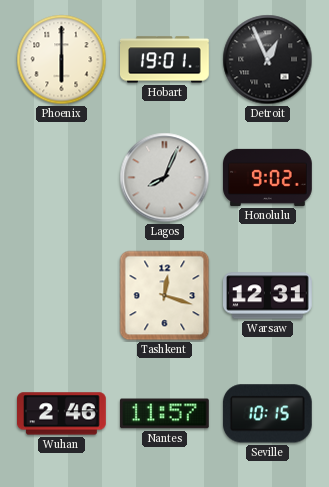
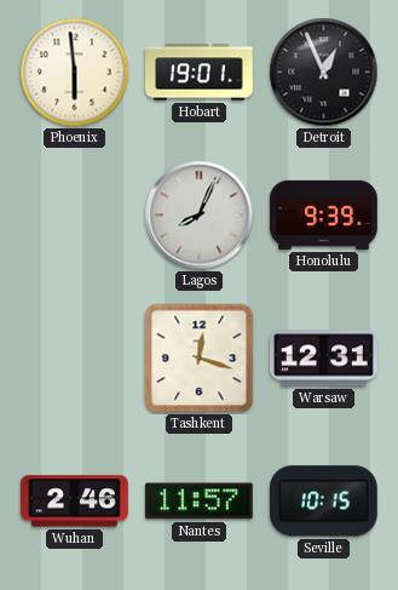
Phoenix: 6:00 -> 5:59 (75, 73)
Honolulu: 9:02 -> 9:39 (324, 214)
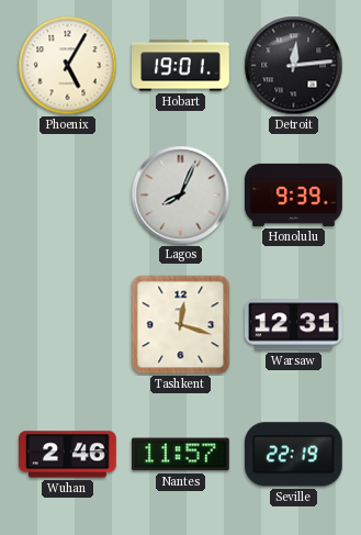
Phoenix: 5:59 -> 5:05 (68, 66)
Detroit: 12:56 -> 12:14 (294, 66)
Seville: 10:15 -> 22:19 (293, 455)
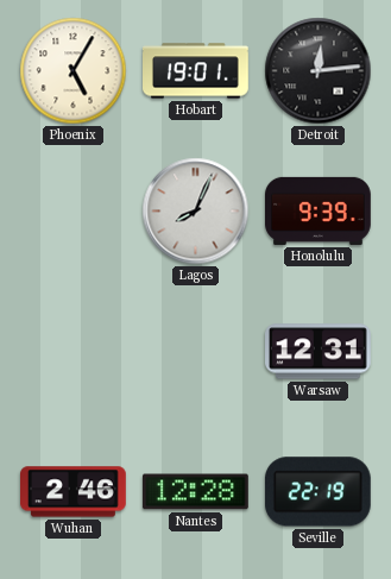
Tashkent: 12:18 -> none (181, 325)
Nantes: 11:57 -> 12:28 (195, 492)
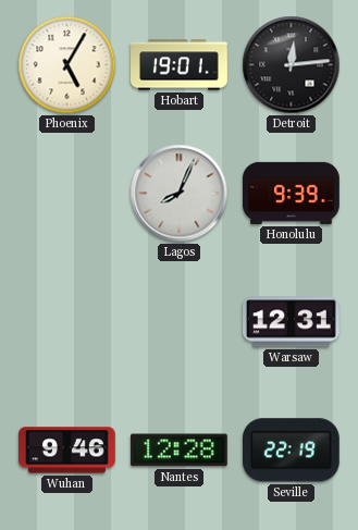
Wuhan: 2:46 -> 9:46 (67, 451)
